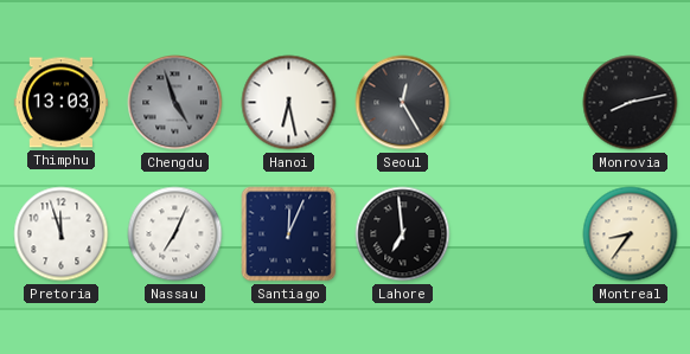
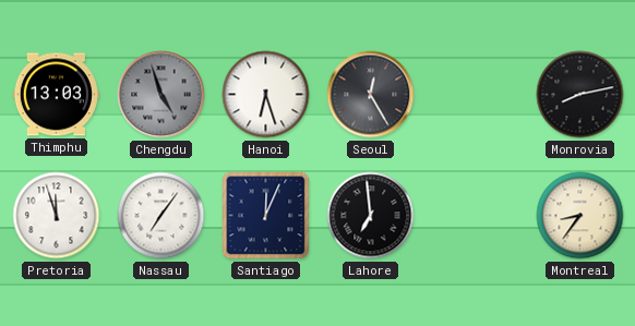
Hanoi: 6:28 -> 6:27 (266, 95)
Nassau: 7:04 -> 7:06 (161, 216)
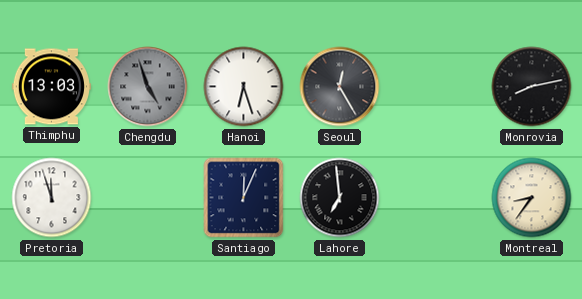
Nassau: 7:06 -> none (161, 216)
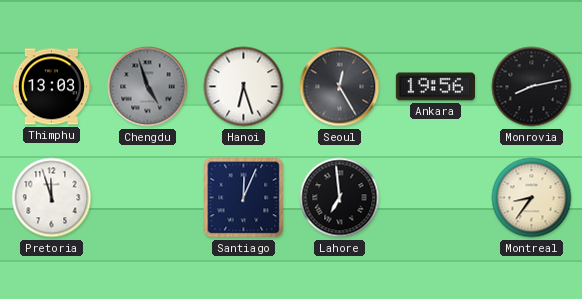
Ankara: none -> 19:56 (435, 87)
